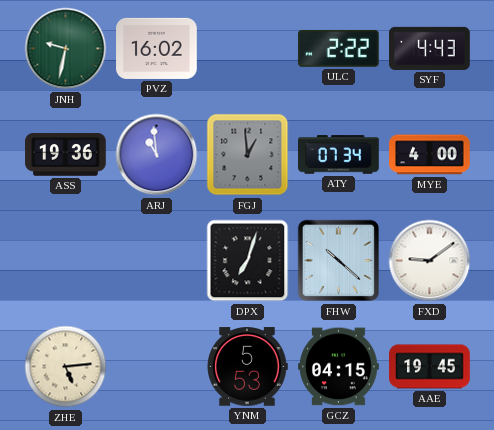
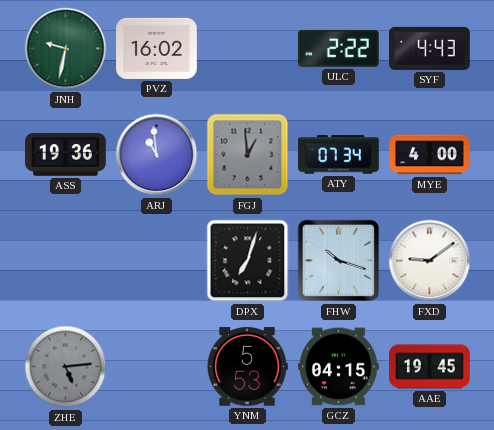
FHW: 10:22 -> 10:18 (339, 261)
ZHE dial: cream -> grey (66, 367)
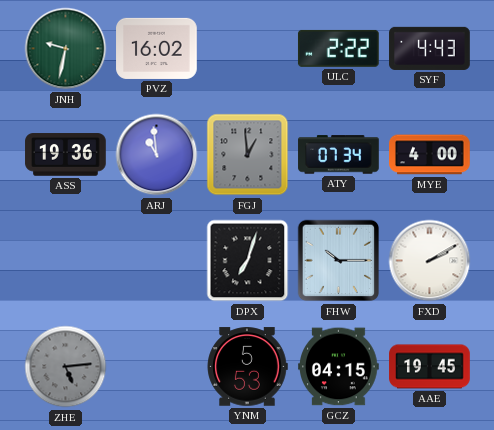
FHW: 10:18 -> 10:15 (339, 261)
FXD: 9:09 -> 2:10 (430, 261)
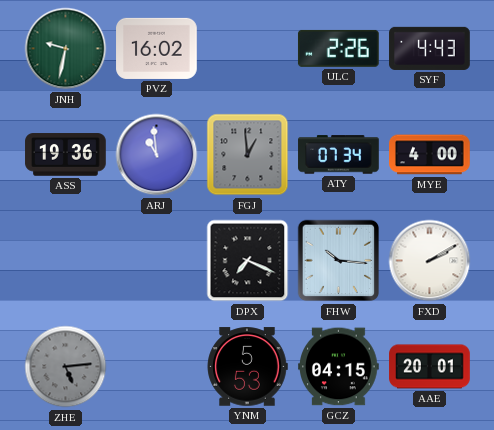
ULC: 2:22 -> 2:26 (338, 48)
DPX: 7:03 -> 7:19 (248, 261)
FHW: 10:15 -> 10:16 (339, 261)
AAE: 19:45 -> 20:01 (430, 367)
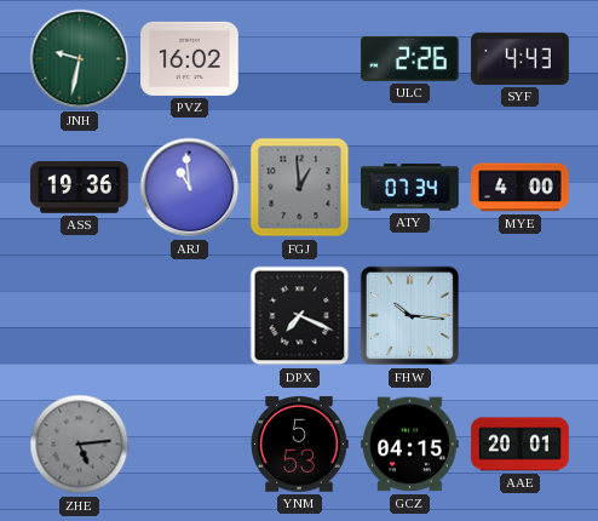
FXD: 2:10 -> none (430, 261)
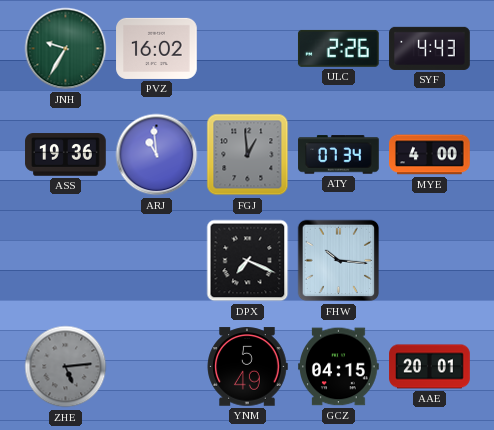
JNH: 9:32 -> 9:35 (66, 49)
YNM: 5:53 -> 5:49 (247, 367)
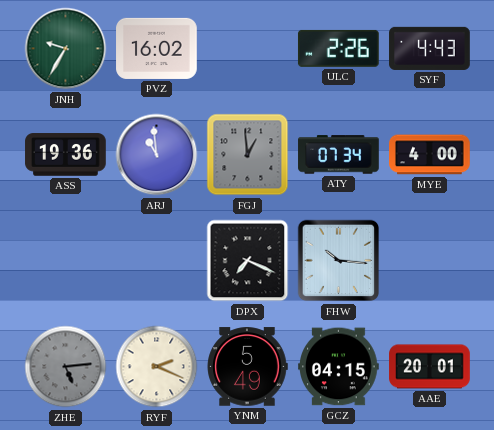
RYF: none -> 2:19 (157, 367)
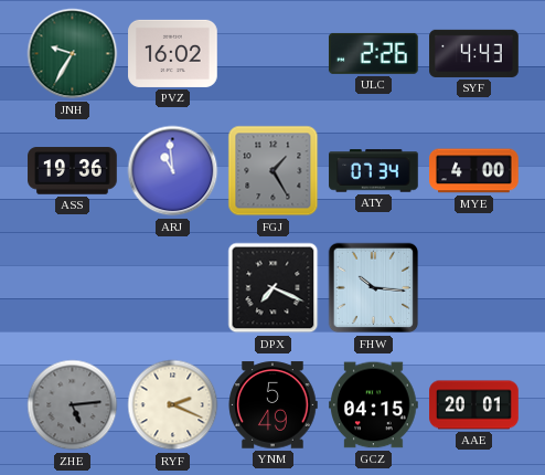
FGJ: 12:59 -> 1:25 (274, 171)
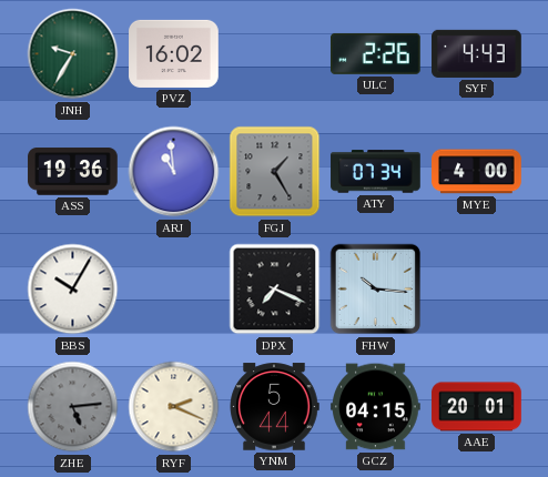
BBS: none -> 10:05 (73, 290)
YNM: 5:49 -> 5:44 (274, 407)
